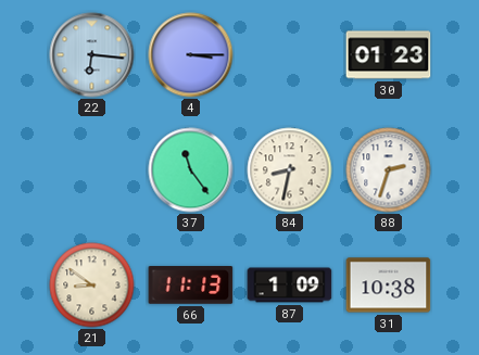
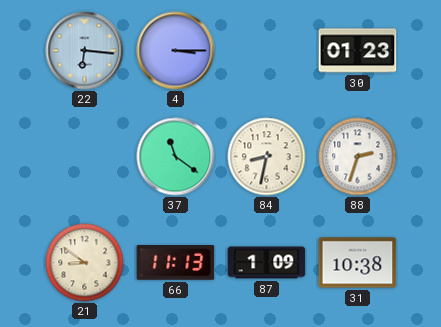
37: 11:24 -> 11:21 (176, 157)
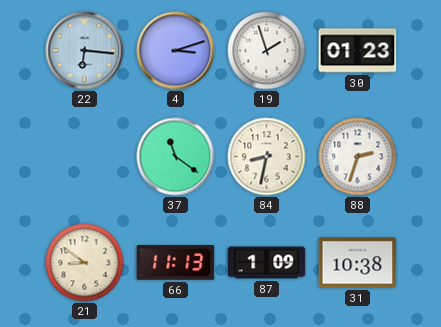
4: 3:15 -> 3:12 (176, 51)
19: none -> 1:57 (267, 51)
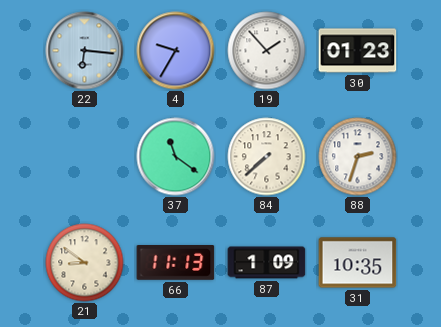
4: 3:12 -> 9:35 (176, 51)
19: 1:57 -> 1:53 (267, 51)
84: 8:32 -> 7:38 (267, 157)
31: 10:38 -> 10:35 (358, 263)
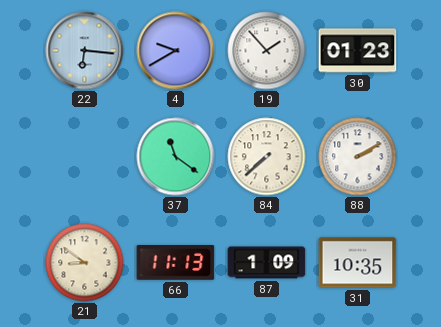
4: 9:35 -> 9:40 (176, 51)
88: 2:33 -> 2:10 (358, 157)
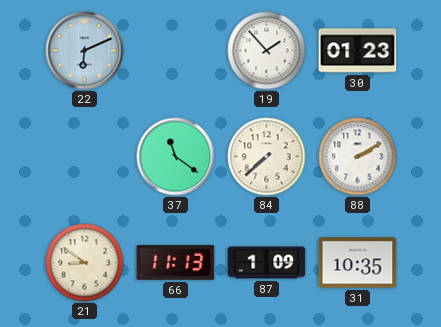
22: 6:16 -> 6:11 (85, 51)
4: 9:40 -> none (176, 51)
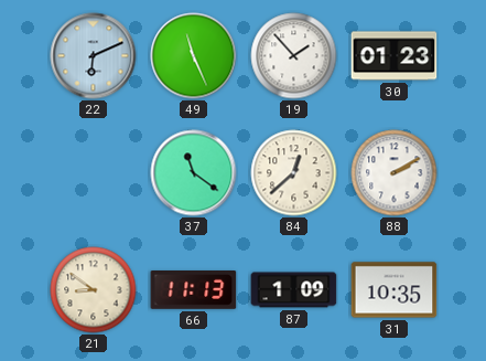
49: none -> 11:26 (194, 56)
84: 7:38 -> 12:38 (294, 173)
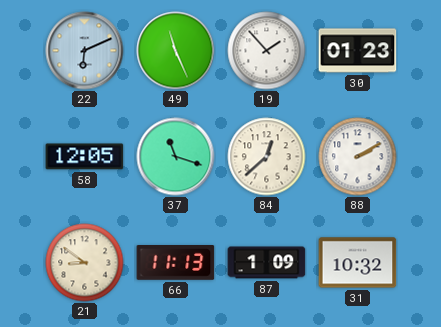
58: none -> 12:05 (85, 157)
37: 11:21 -> 11:18 (176, 157)
31: 10:35 -> 10:32 (358, 263)
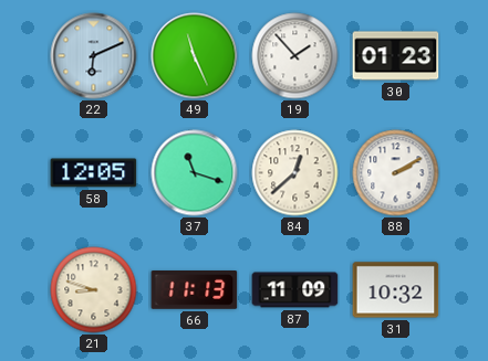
21: 8:51 -> 8:48 (94, 290)
87: 1:09 -> 11:09 (295, 290)
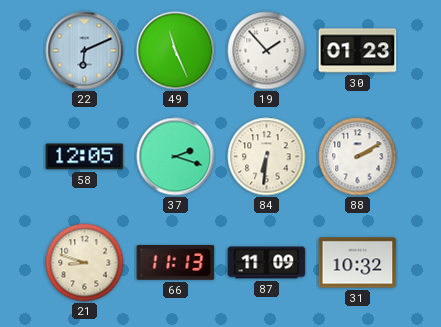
37: 11:18 -> 2:18 (176, 157)
84: 12:38 -> 6:31 (267, 157)
